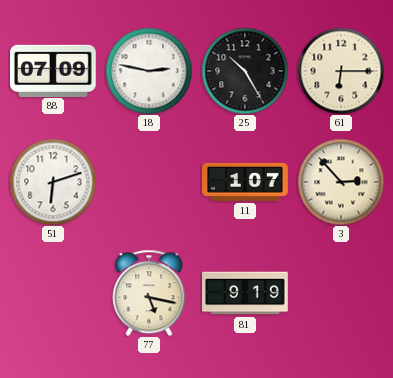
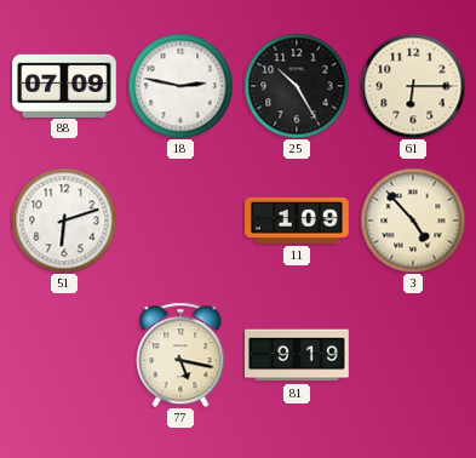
11: 1:07 -> 1:09 (297, 221)
3: 2:53 -> 4:53 (413, 221)
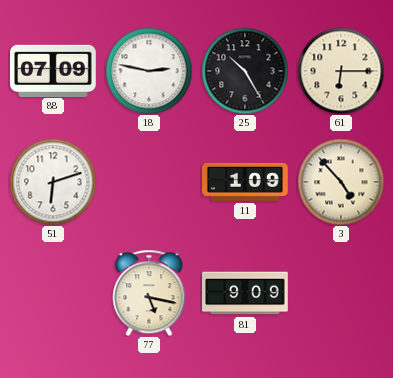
81: 9:19 -> 9:09 (245, 293)
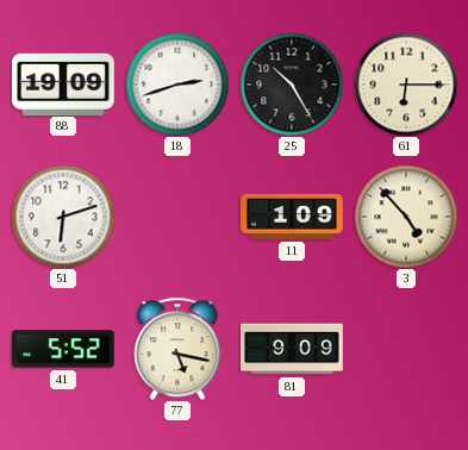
88: 07:09 -> 19:09 (63, 83)
18: 2:47 -> 2:42 (177, 85)
41: none -> 5:52 (64, 349)
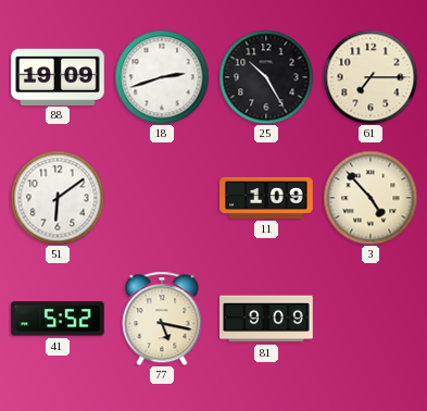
61: 6:15 -> 7:15 (371, 77)
51: 6:12 -> 6:09 (58, 198)
